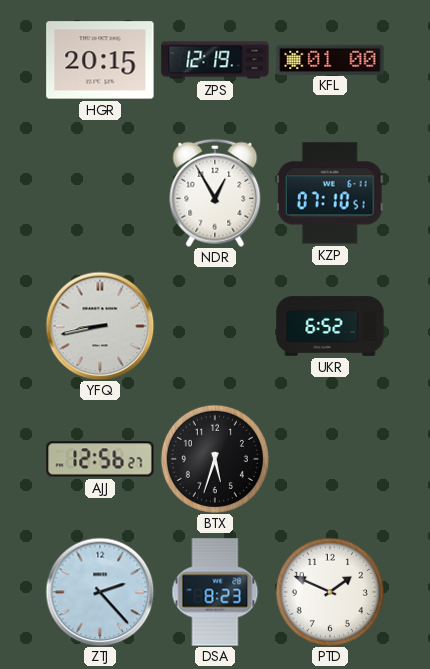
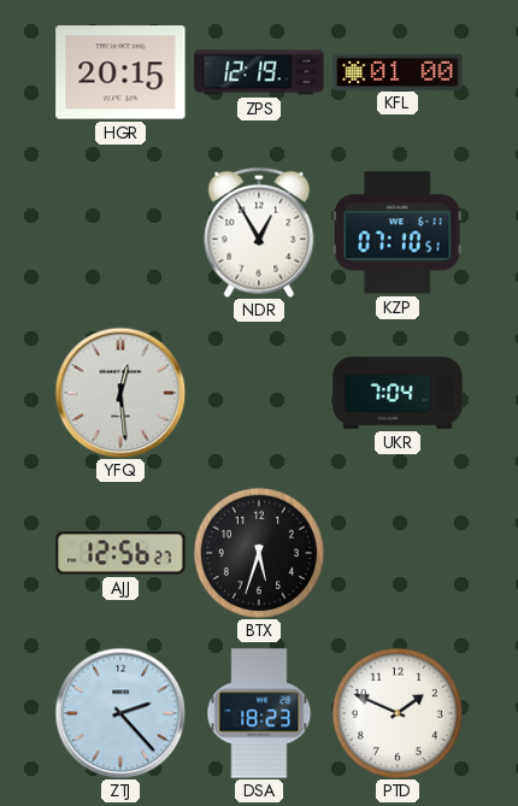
YFQ: 8:43 -> 12:29 (120, 393)
UKR: 6:52 -> 7:04 (398, 393)
DSA: 8:23 -> 18:23 (259, 713)
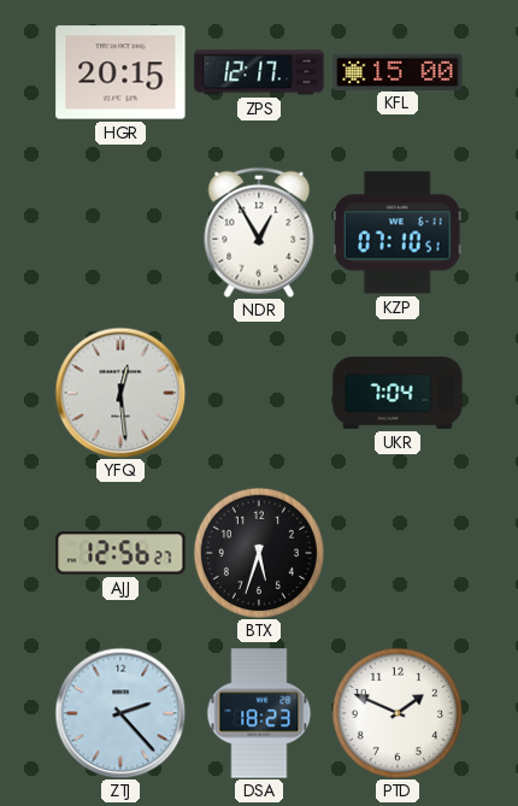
ZPS: 12:19 -> 12:17 (259, 72)
KFL: 01:00 -> 15:00 (398, 71)
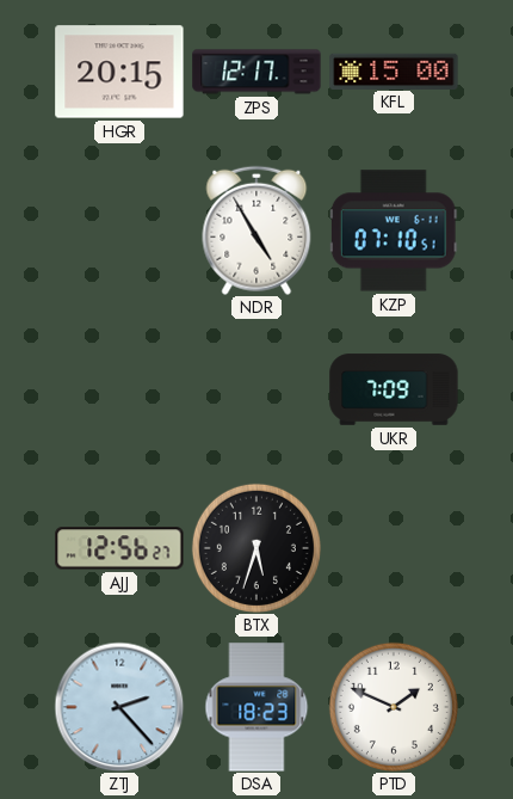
NDR: 12:55 -> 4:55 (256, 231)
YFQ: 12:29 -> none (120, 393)
UKR: 7:04 -> 7:09 (394, 389)
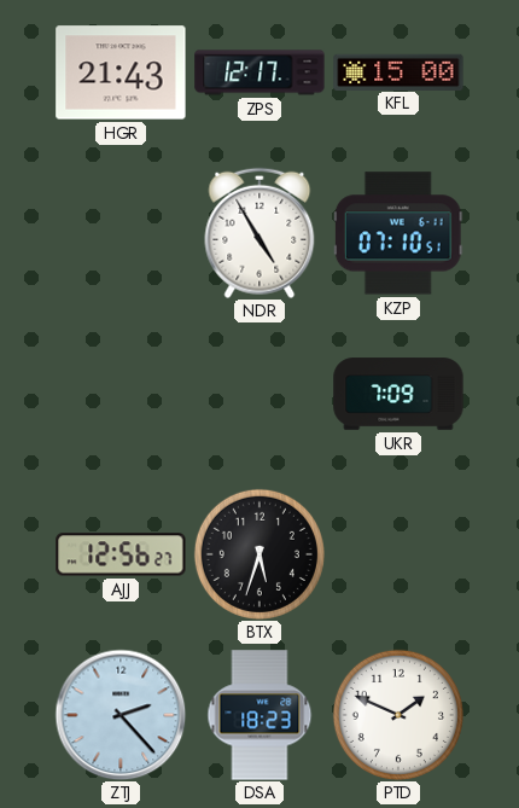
HGR: 20:15 -> 21:43 (121, 72)
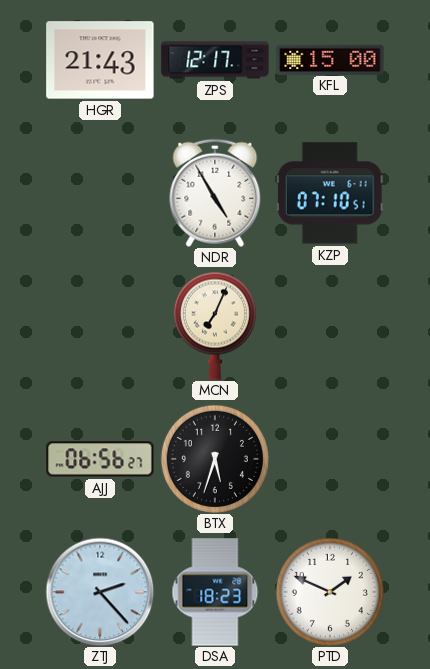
MCN: none -> 7:04 (215, 326)
UKR: 7:09 -> none (398, 394)
AJJ: 12:56 -> 06:56 (100, 459)
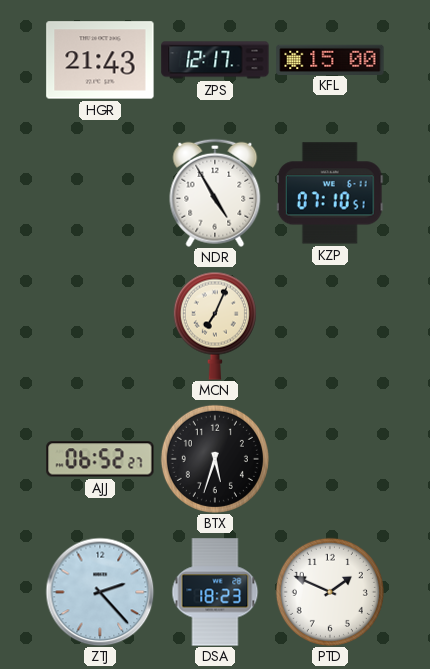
AJJ: 06:56 -> 06:52 (100, 459)
